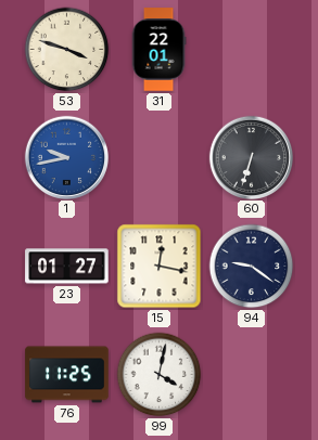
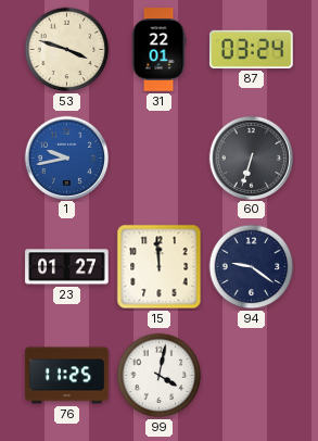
87: none -> 03:24 (252, 49)
15: 12:17 -> 11:59 (160, 267)
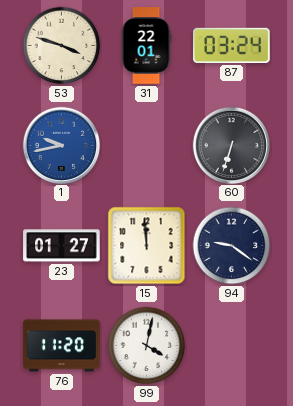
76: 11:25 -> 11:20 (62, 346)
